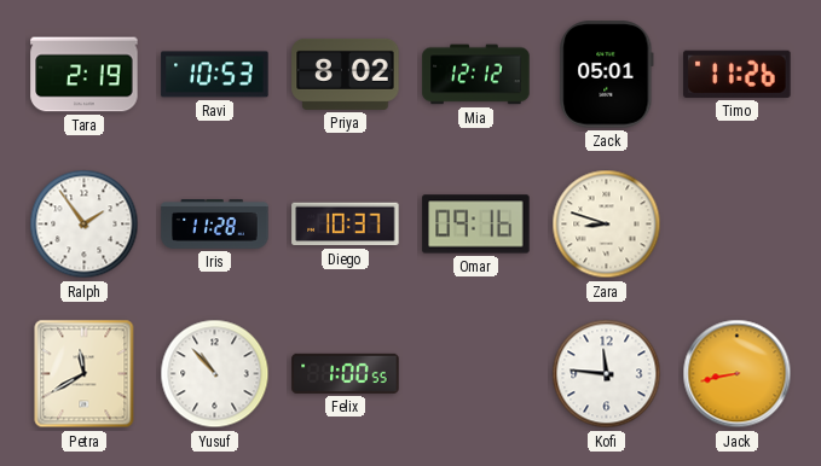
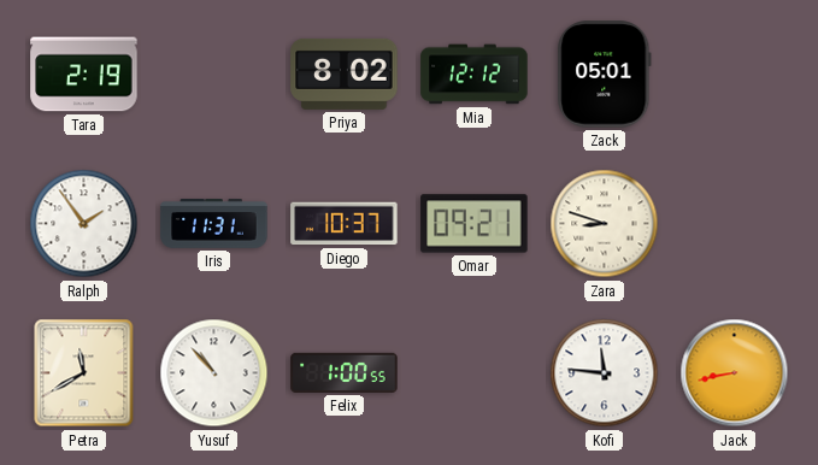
Ravi: 10:53 -> none (215, 75)
Timo: 11:26 -> none (738, 74)
Iris: 11:28 -> 11:31 (214, 224)
Omar: 09:16 -> 09:21 (475, 224)
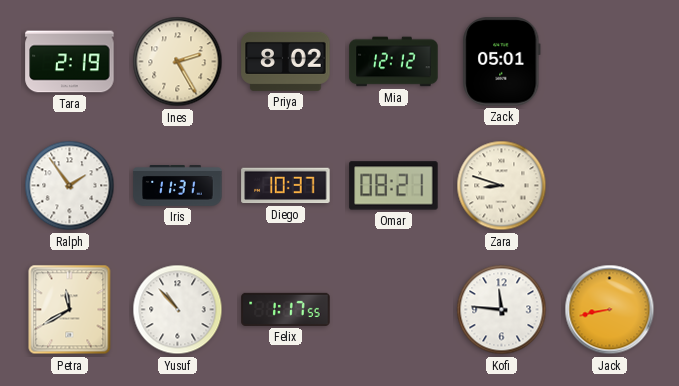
Ines: none -> 2:25 (178, 62)
Omar: 09:21 -> 08:21 (394, 186)
Felix: 1:00 -> 1:17 (286, 309)
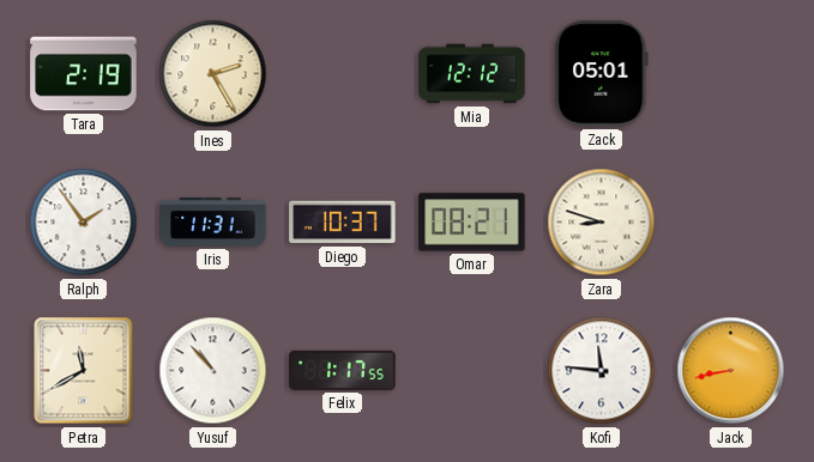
Priya: 8:02 -> none (286, 61)
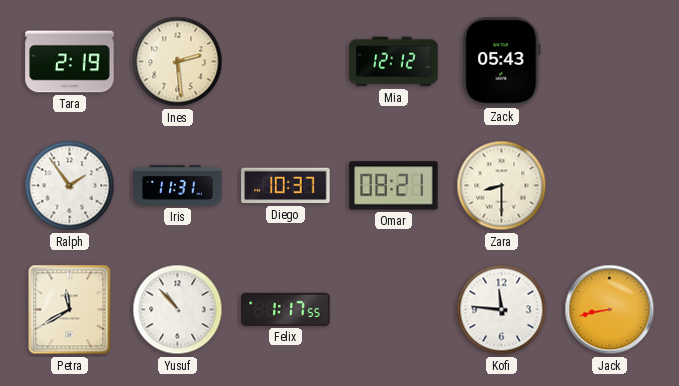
Ines: 2:25 -> 2:29 (178, 62)
Zack: 05:01 -> 05:43 (502, 62)
Zara: 8:48 -> 8:30 (502, 186)
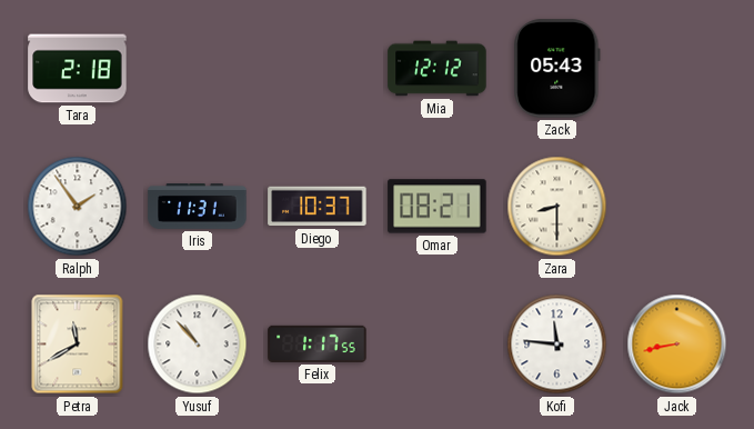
Tara: 2:19 -> 2:18 (78, 69)
Ines: 2:29 -> none (178, 62)
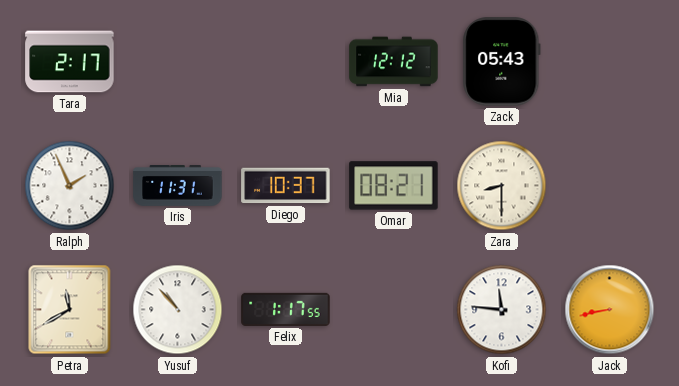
Tara: 2:18 -> 2:17 (70, 62)
Ralph: 1:54 -> 1:56 (70, 186)
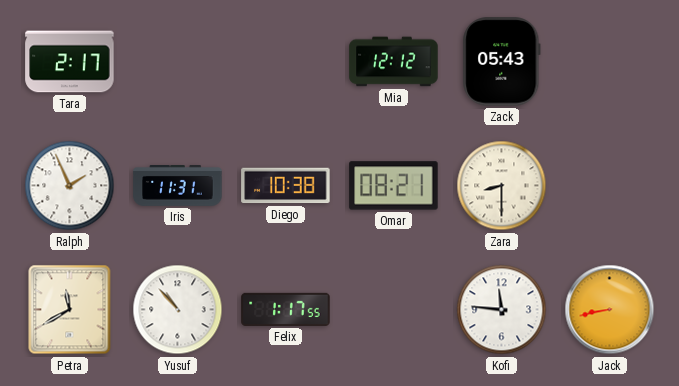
Diego: 10:37 -> 10:38 (286, 186)
